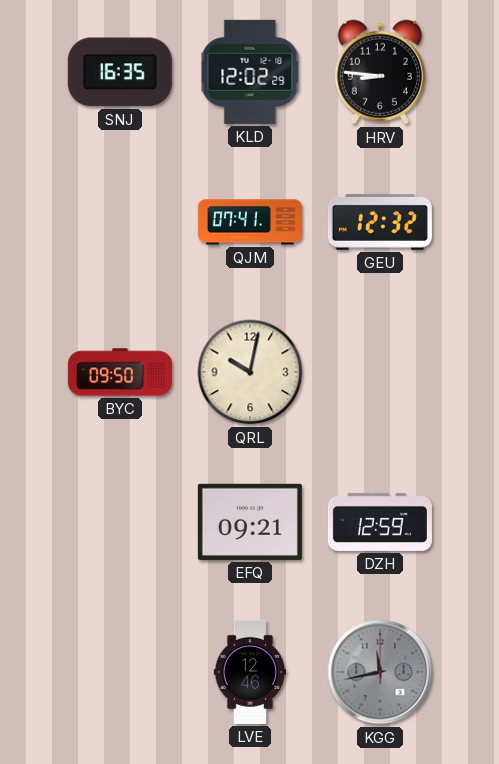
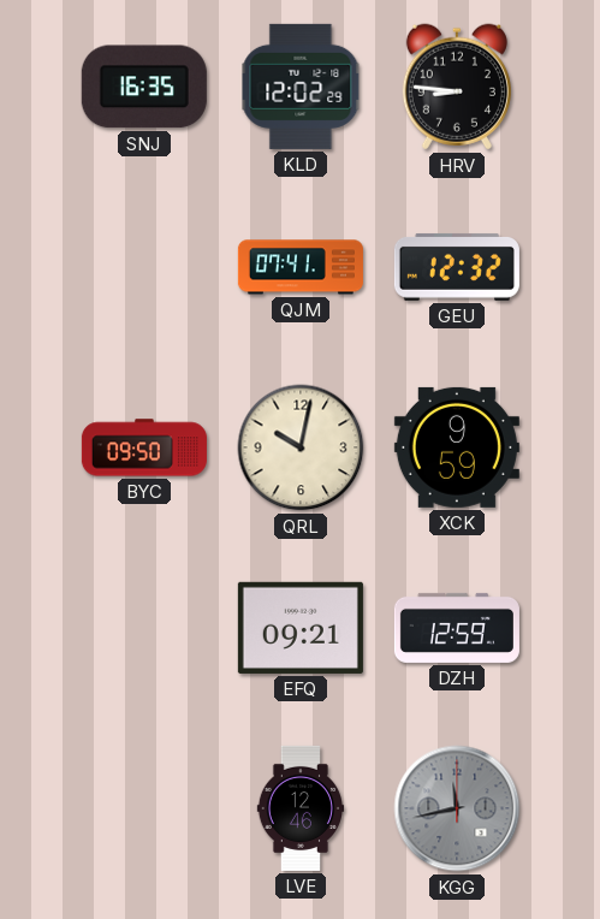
XCK: none -> 9:59 (457, 447)
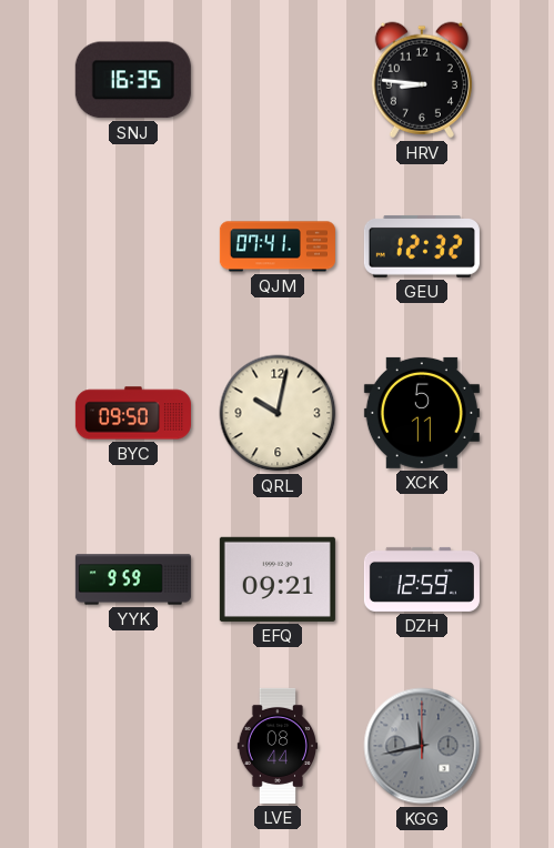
KLD: 12:02 -> none (301, 87)
XCK: 9:59 -> 5:11 (422, 413)
YYK: none -> 9:59 (133, 579)
LVE: 12:46 -> 08:44 (278, 746)
